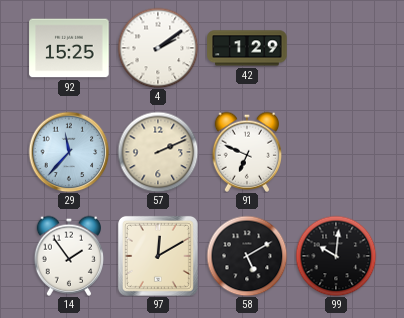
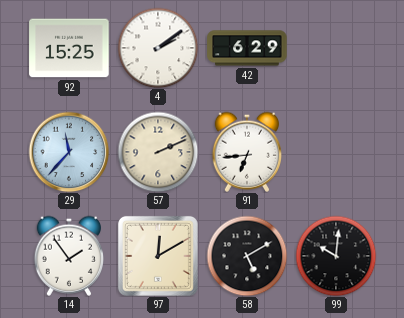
42: 1:29 -> 6:29 (247, 48)
91: 6:49 -> 6:44 (246, 152)
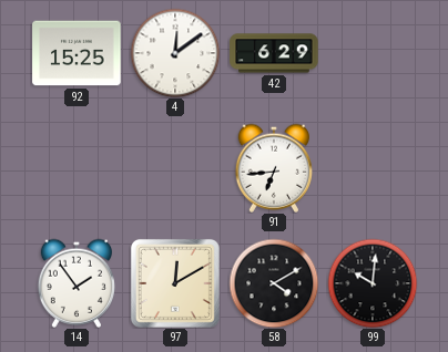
4: 2:09 -> 12:09 (175, 53)
29: 11:37 -> none (69, 152)
57: 2:11 -> none (158, 152)
58: 5:10 -> 4:10 (274, 283)
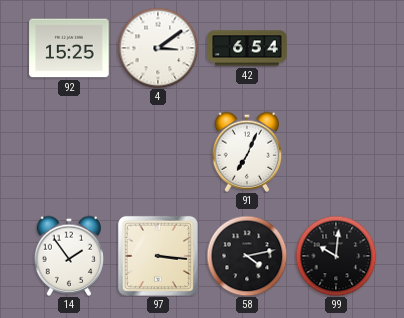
4: 12:09 -> 3:09 (158, 48)
42: 6:29 -> 6:54 (247, 48)
91: 6:44 -> 7:04 (246, 152)
97: 12:10 -> 3:16 (158, 256)
58: 4:10 -> 4:13 (247, 256)
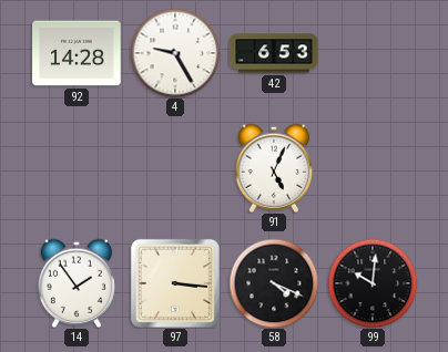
92: 15:25 -> 14:28 (77, 53)
4: 3:09 -> 9:25 (175, 53)
42: 6:54 -> 6:53 (274, 53)
91: 7:04 -> 5:04 (273, 168)
58: 4:13 -> 4:19 (274, 283)
